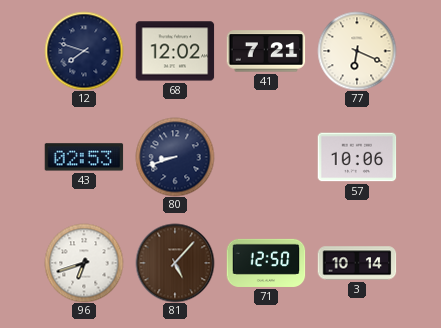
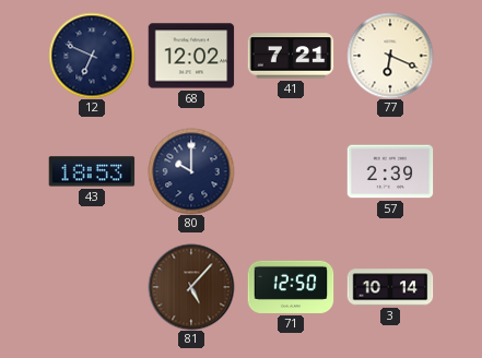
12: 7:48 -> 6:49 (92, 56)
43: 02:53 -> 18:53 (92, 171)
80: 8:42 -> 10:00 (191, 171)
57: 10:06 -> 2:39 (390, 171)
96: 6:42 -> none (84, 263)
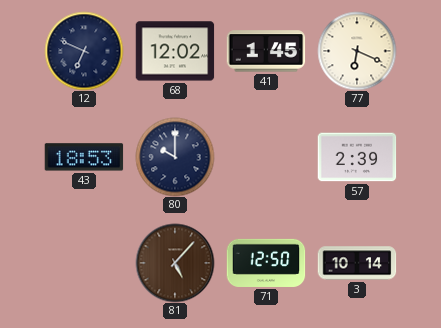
41: 7:21 -> 1:45 (266, 51)
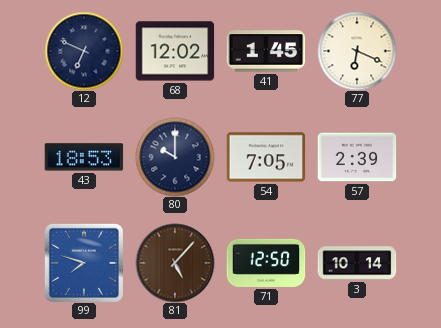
54: none -> 7:05 (266, 157)
99: none -> 7:48 (84, 263)
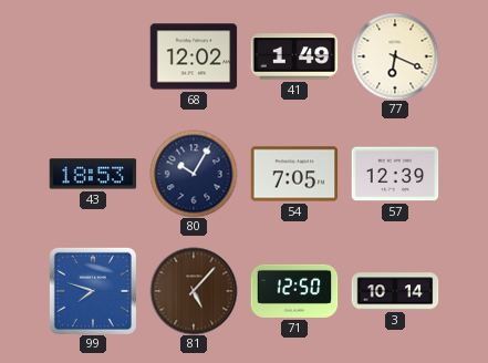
12: 6:49 -> none (84, 51)
41: 1:45 -> 1:49 (294, 56)
80: 10:00 -> 10:05 (194, 174)
57: 2:39 -> 12:39 (395, 174)
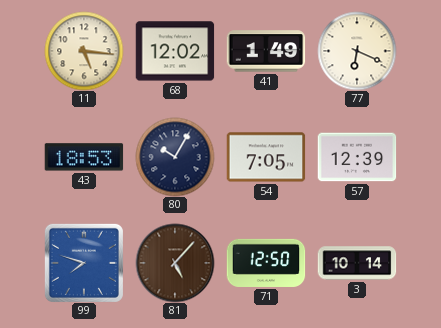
11: none -> 5:16 (84, 51)
